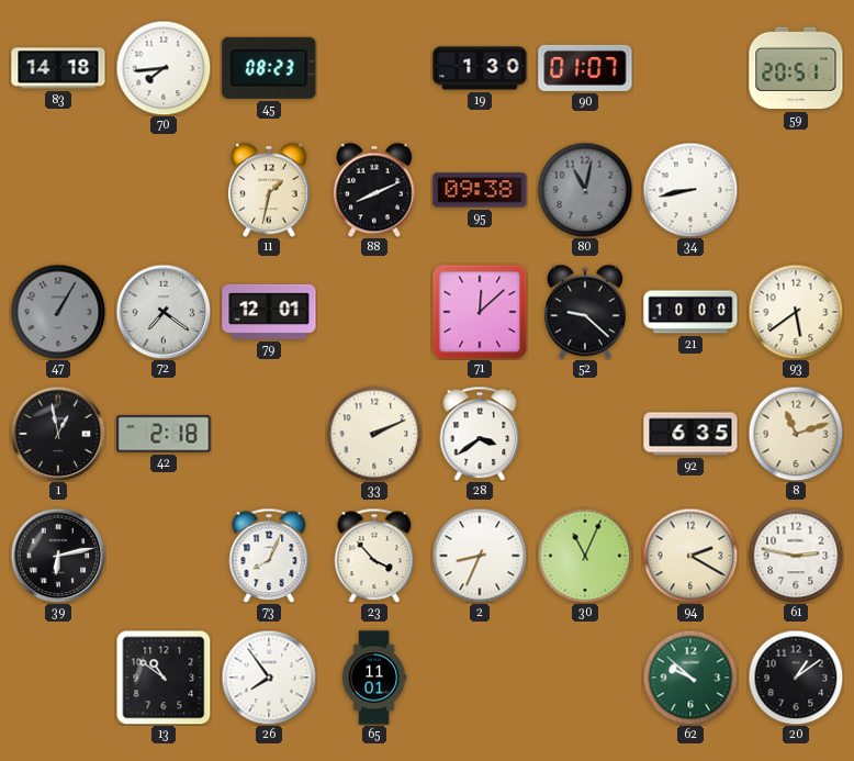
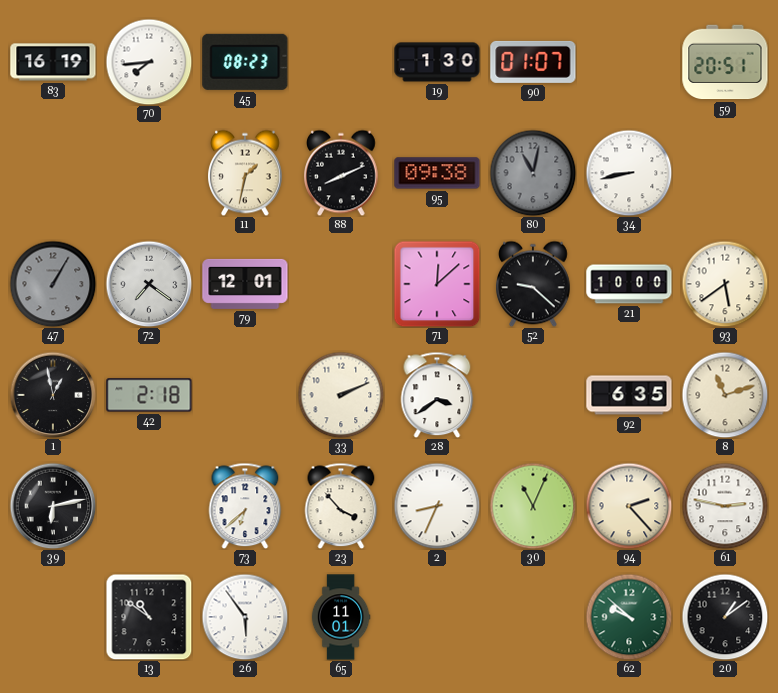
83: 14:18 -> 16:19 (53, 62)
73: 8:04 -> 6:38 (245, 506)
94: 2:20 -> 2:23 (629, 506)
26: 7:54 -> 5:54 (245, 617)
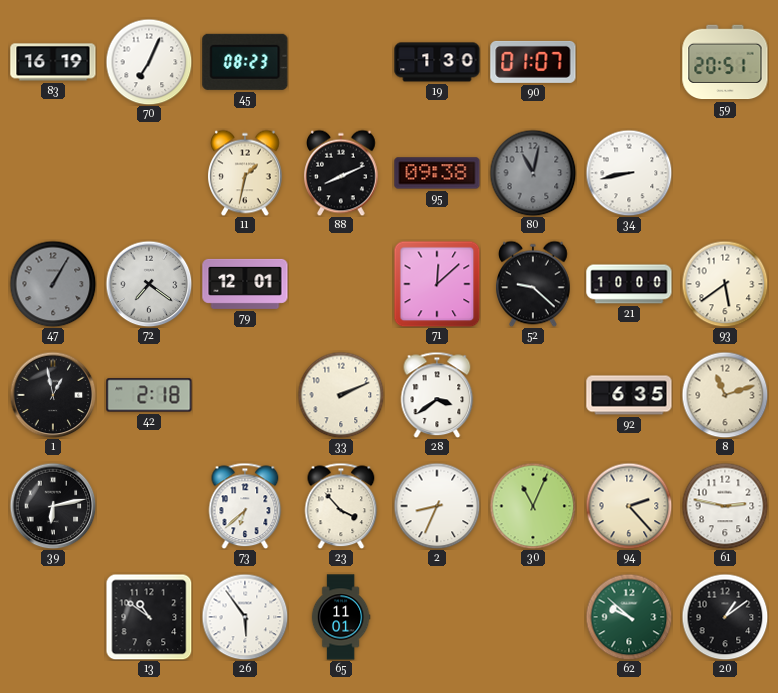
70: 7:44 -> 7:04 (149, 62)
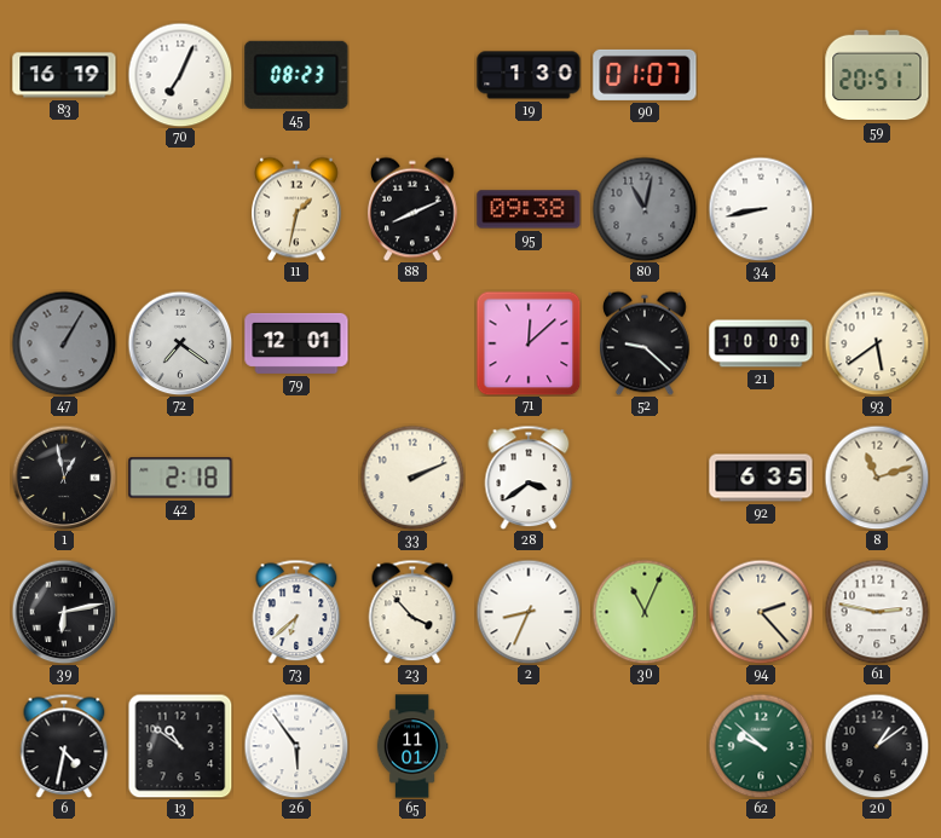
6: none -> 4:32 (64, 746)
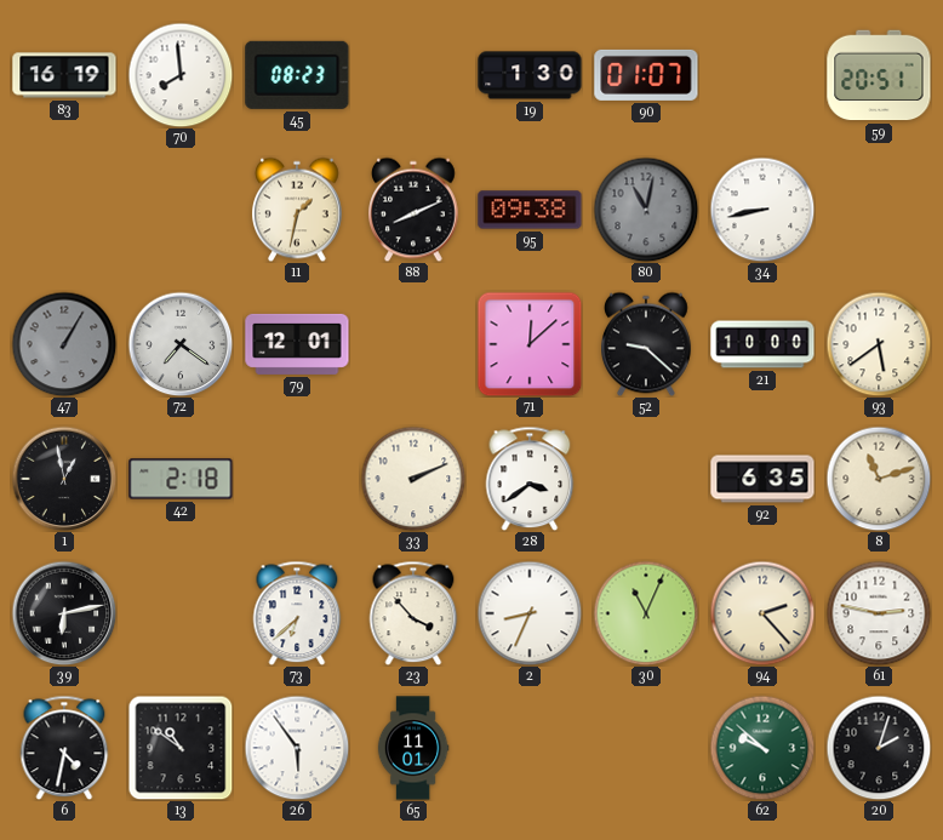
70: 7:04 -> 7:59 (181, 75)
20: 1:09 -> 2:03 (879, 748)
